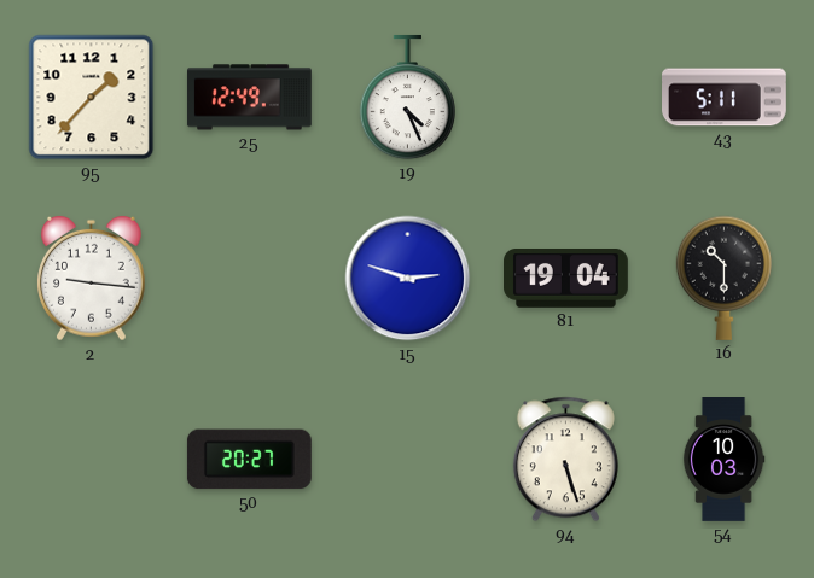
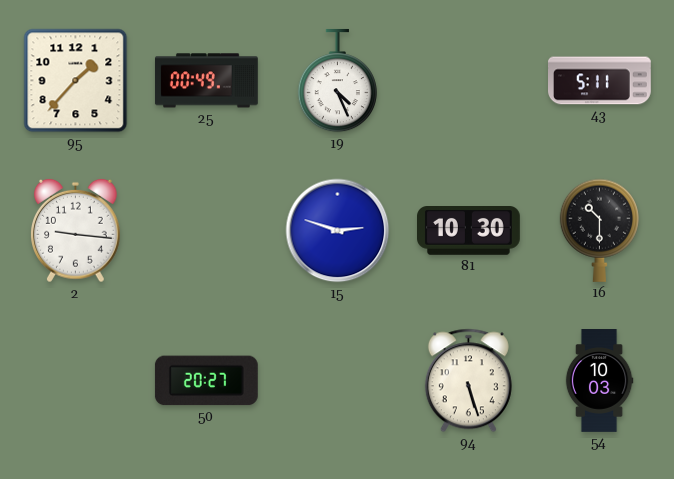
25: 12:49 -> 00:49 (206, 81)
81: 19:04 -> 10:30 (469, 231)
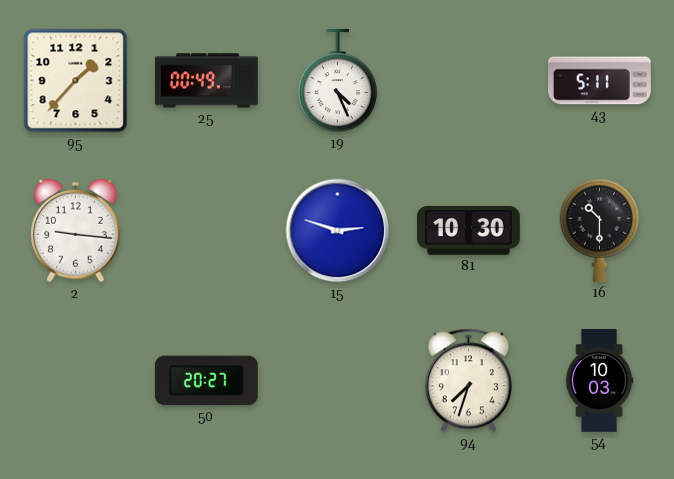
94: 5:27 -> 7:33 (468, 381)
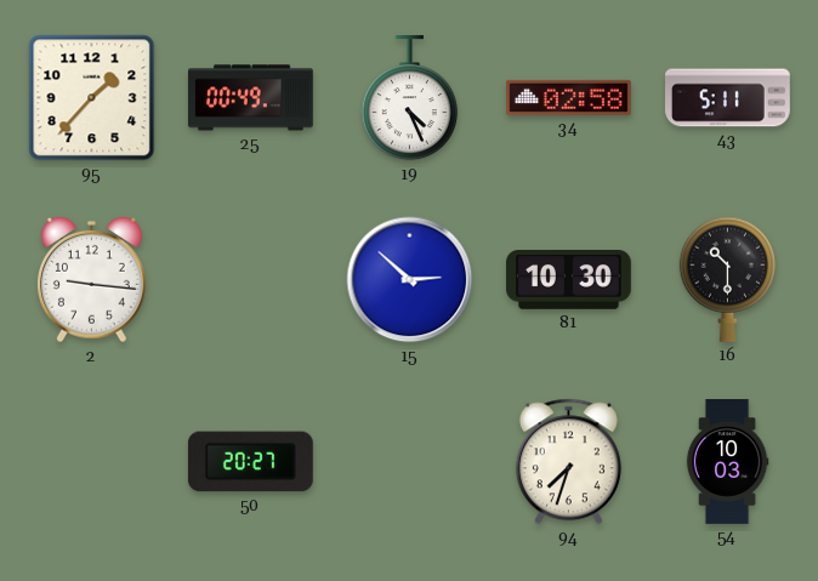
34: none -> 02:58 (569, 97)
15: 2:48 -> 2:52 (410, 280)
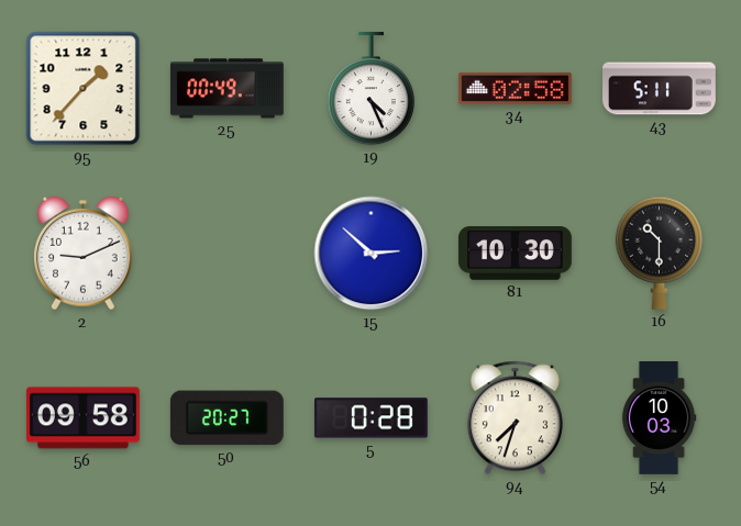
2: 9:16 -> 9:11 (84, 254)
56: none -> 09:58 (82, 418)
5: none -> 0:28 (370, 418)
